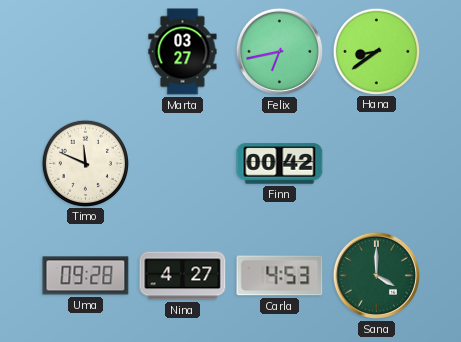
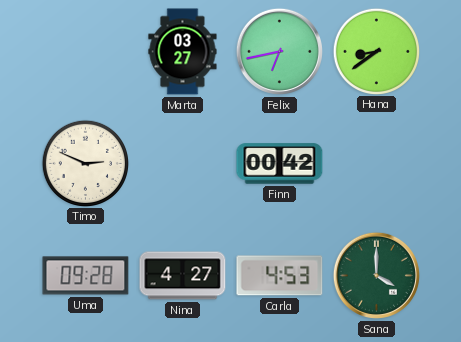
Timo: 11:49 -> 2:49 (85, 163)
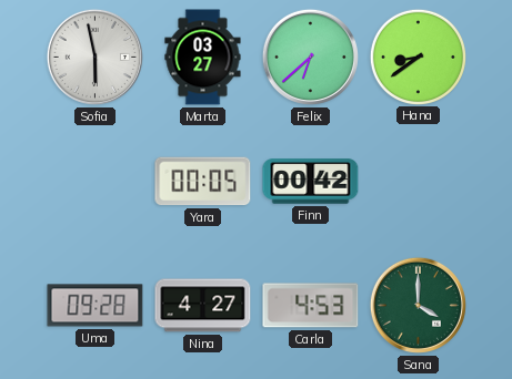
Sofia: none -> 5:58 (94, 57)
Felix: 6:43 -> 6:38 (310, 57)
Timo: 2:49 -> none (85, 163)
Yara: none -> 00:05 (203, 182)
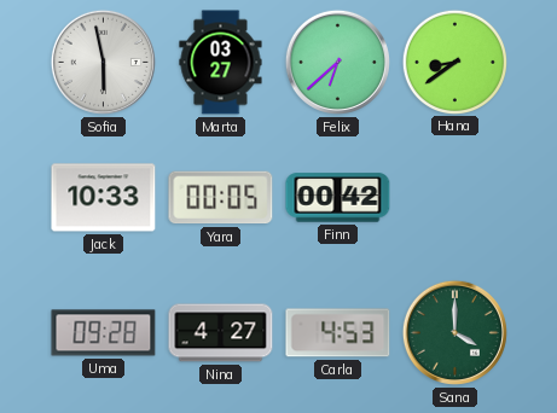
Jack: none -> 10:33 (104, 198)
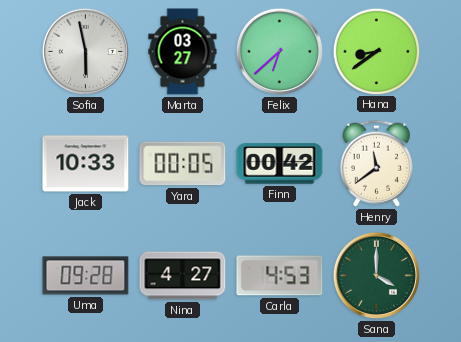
Henry: none -> 11:39 (376, 163)
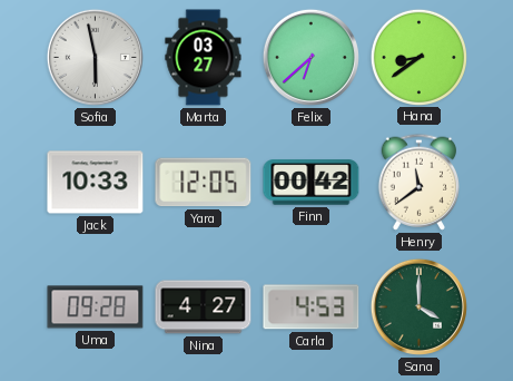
Yara: 00:05 -> 12:05 (204, 183)
